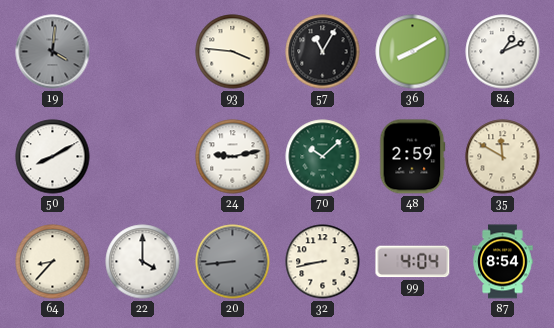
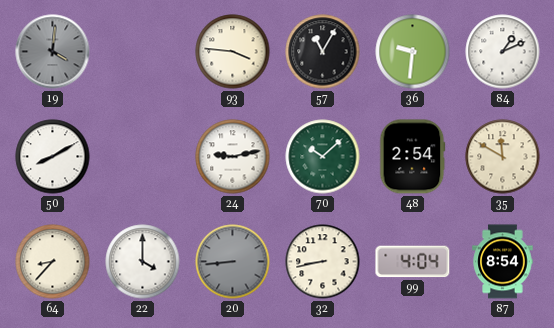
36: 8:10 -> 9:31 (413, 52)
48: 2:59 -> 2:54 (413, 157)
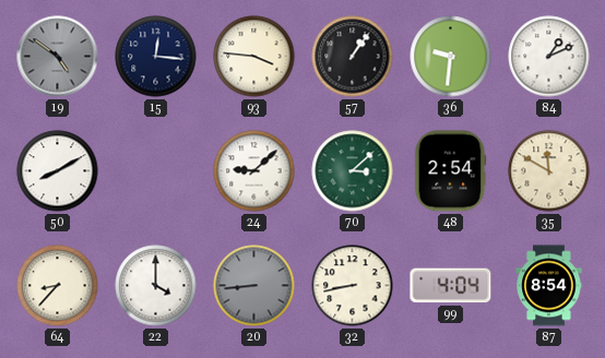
19: 4:01 -> 4:51 (58, 57)
15: none -> 12:16 (156, 57)
57: 11:05 -> 1:06 (353, 57)
24: 9:13 -> 9:08 (254, 171)
70: 10:08 -> 3:08 (353, 171)
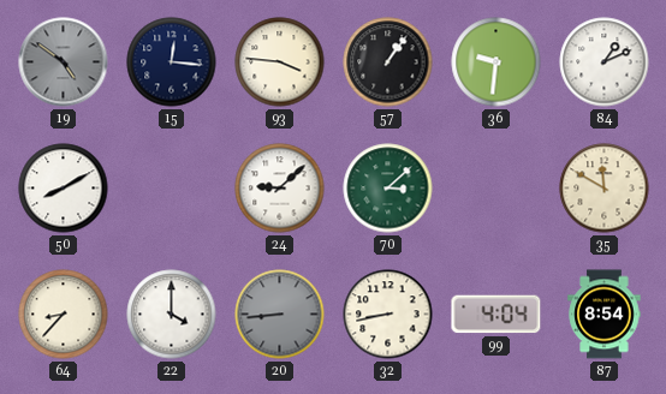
48: 2:54 -> none (451, 171)
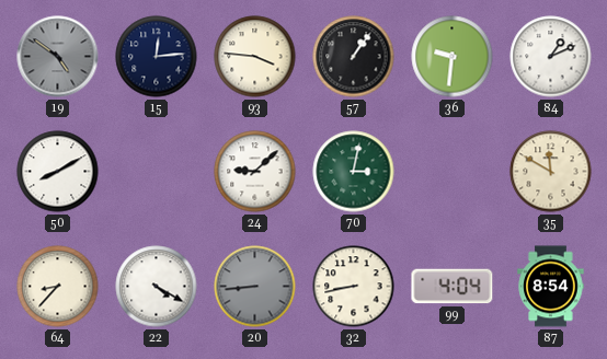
15: 12:16 -> 12:14 (157, 57)
70: 3:08 -> 3:02 (354, 172)
22: 4:00 -> 4:20 (157, 287)
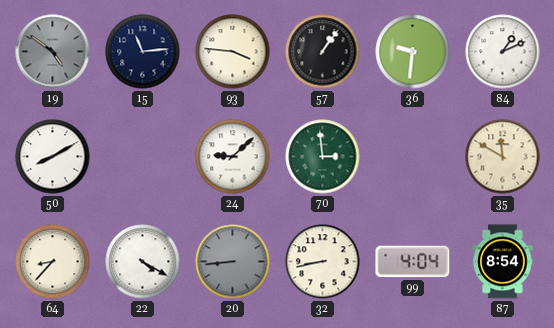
15: 12:14 -> 11:14 (143, 52)
70: 3:02 -> 2:59 (323, 157)
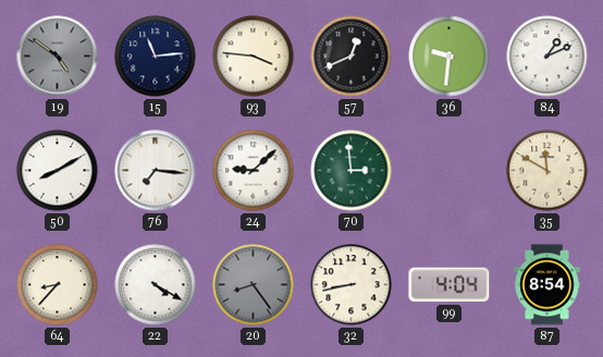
57: 1:06 -> 12:41 (352, 57)
76: none -> 7:16 (156, 171)
20: 8:44 -> 8:24 (254, 285)
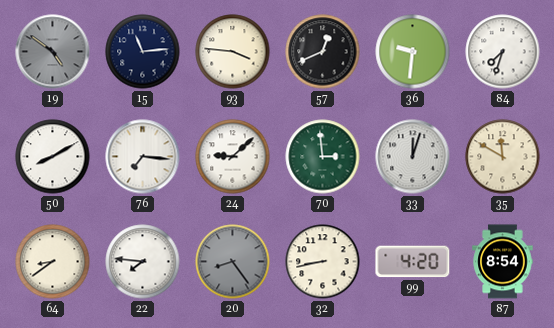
84: 1:11 -> 7:33 (503, 52)
33: none -> 12:03 (413, 157)
64: 8:37 -> 8:39 (53, 262)
22: 4:20 -> 7:46 (143, 262)
99: 4:04 -> 4:20 (413, 262)
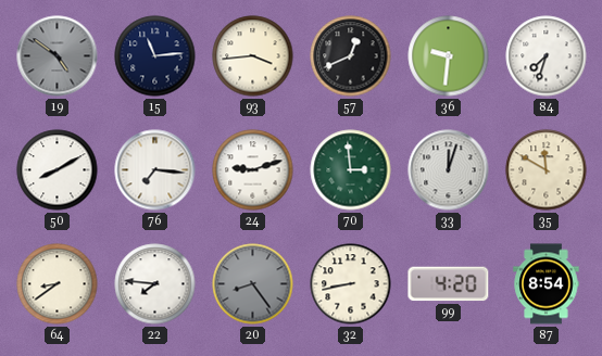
93: 3:46 -> 3:44 (253, 56)
24: 9:08 -> 9:12 (253, 170)
